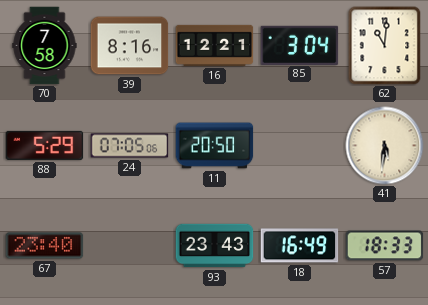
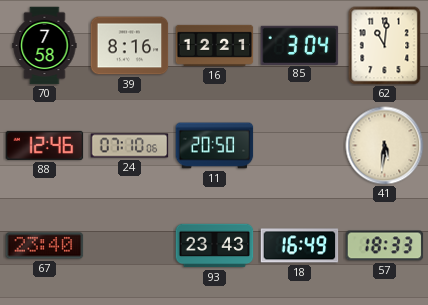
88: 5:29 -> 12:46 (45, 145)
24: 07:05 -> 07:10 (130, 146)
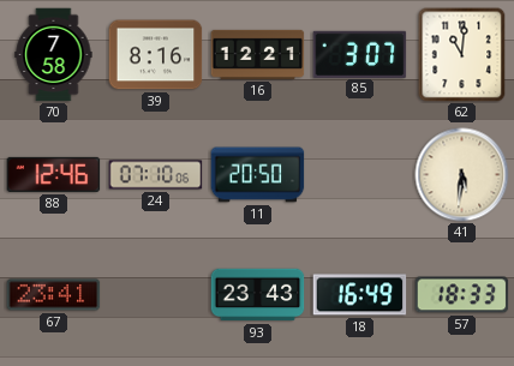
85: 3:04 -> 3:07 (360, 54)
67: 23:40 -> 23:41 (54, 295)
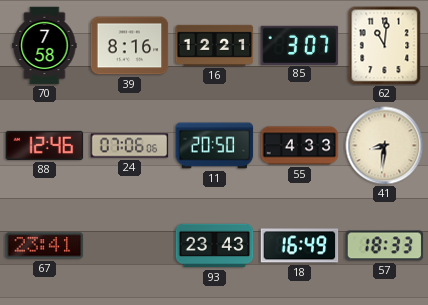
24: 07:10 -> 07:06 (130, 146)
55: none -> 4:33 (300, 146)
41: 5:31 -> 8:31 (385, 146)
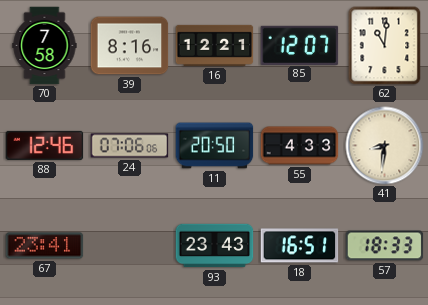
85: 3:07 -> 12:07 (300, 45)
18: 16:49 -> 16:51 (300, 246)
